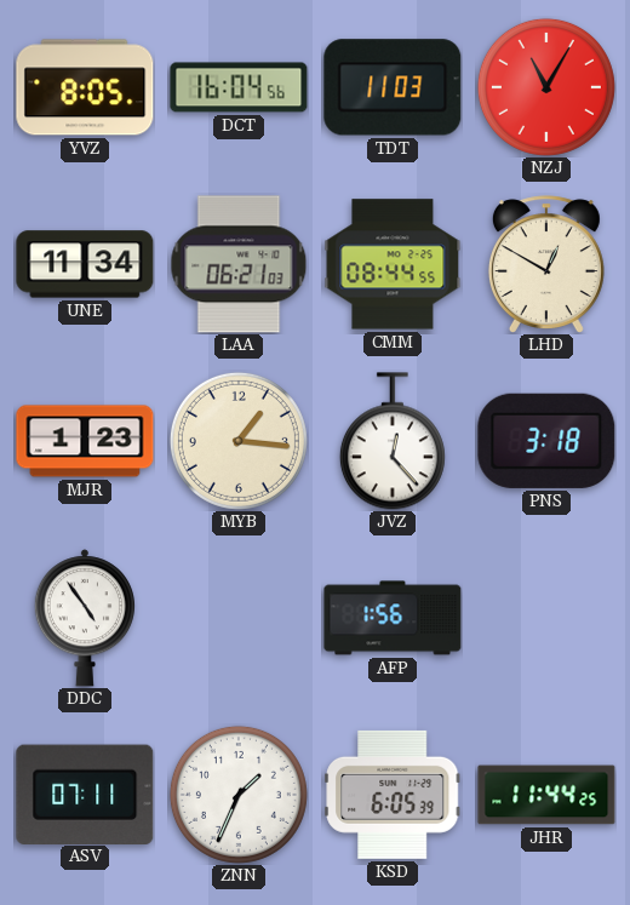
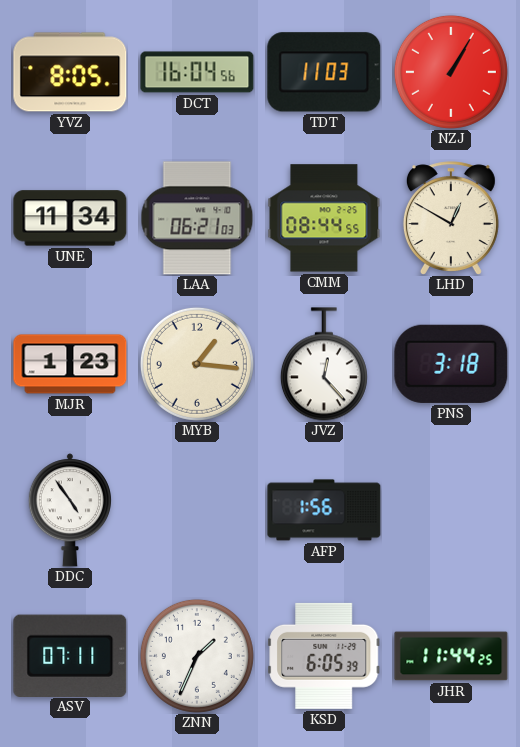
NZJ: 11:05 -> 1:05 (451, 72)
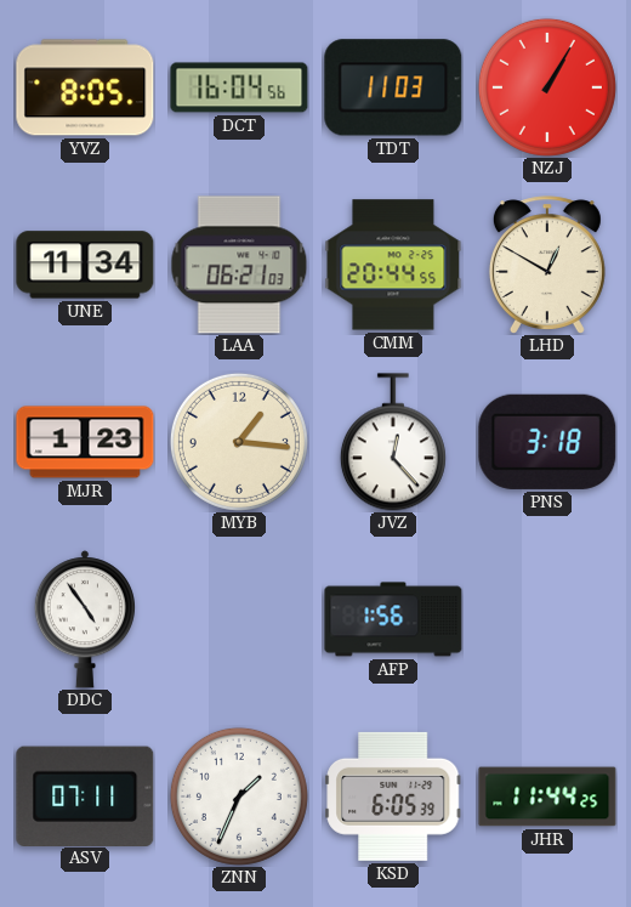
CMM: 08:44 -> 20:44 (393, 265)
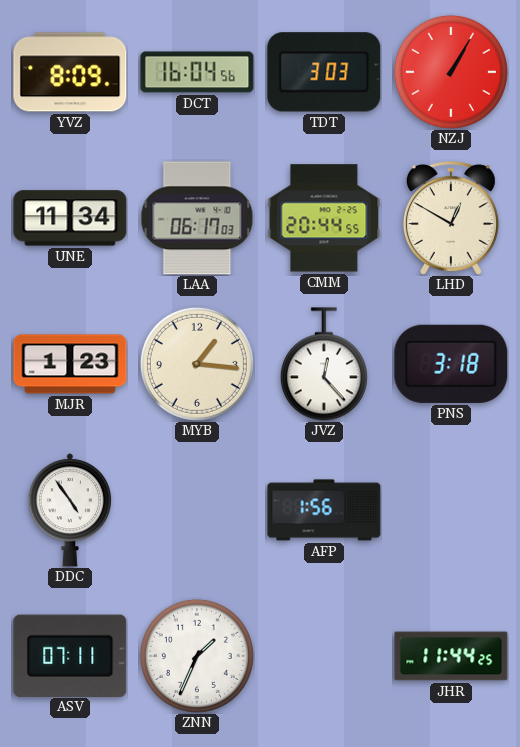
YVZ: 8:05 -> 8:09 (70, 72)
TDT: 11:03 -> 3:03 (324, 72)
LAA: 06:21 -> 06:17 (197, 218)
KSD: 6:05 -> none (393, 797)
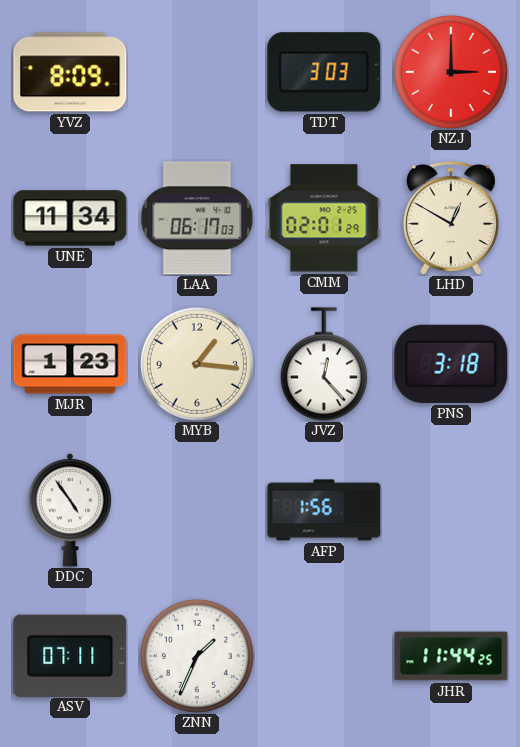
DCT: 16:04 -> none (197, 72)
NZJ: 1:05 -> 3:00 (451, 72)
CMM: 20:44 -> 02:01 (324, 218)
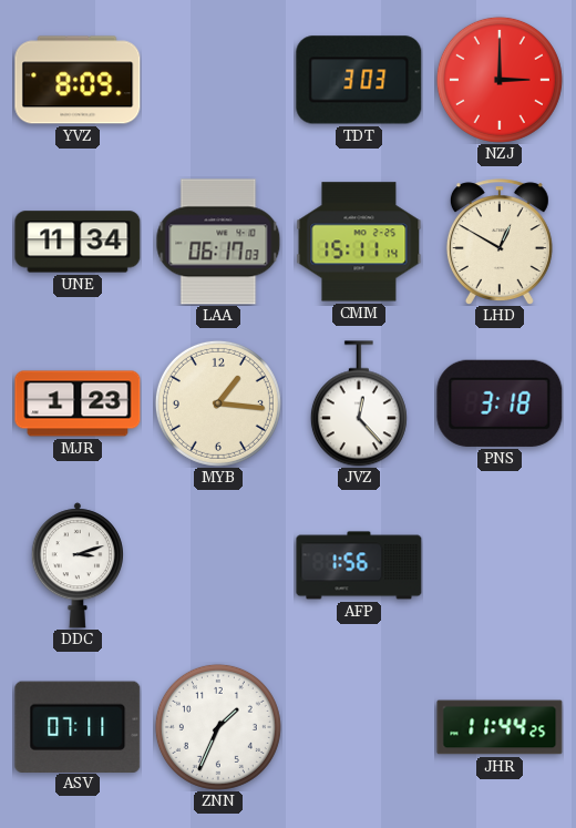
CMM: 02:01 -> 15:11 (359, 242)
DDC: 4:54 -> 3:12 (76, 565)
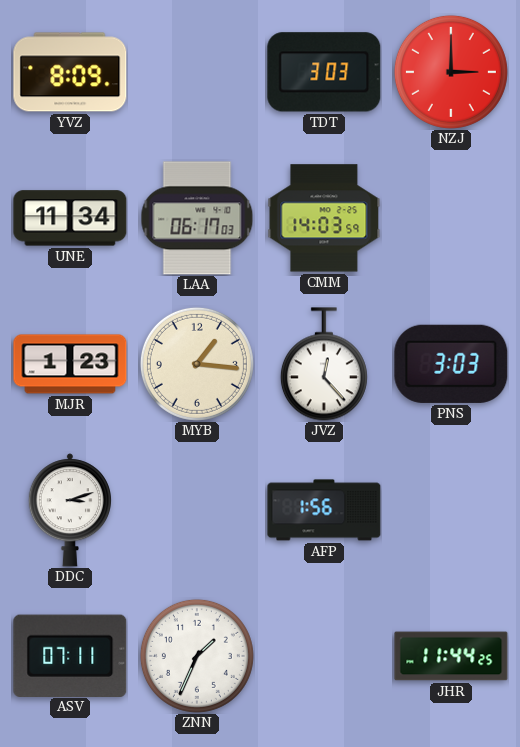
CMM: 15:11 -> 14:03 (324, 218)
LHD: 12:50 -> none (500, 242)
PNS: 3:18 -> 3:03 (451, 364)
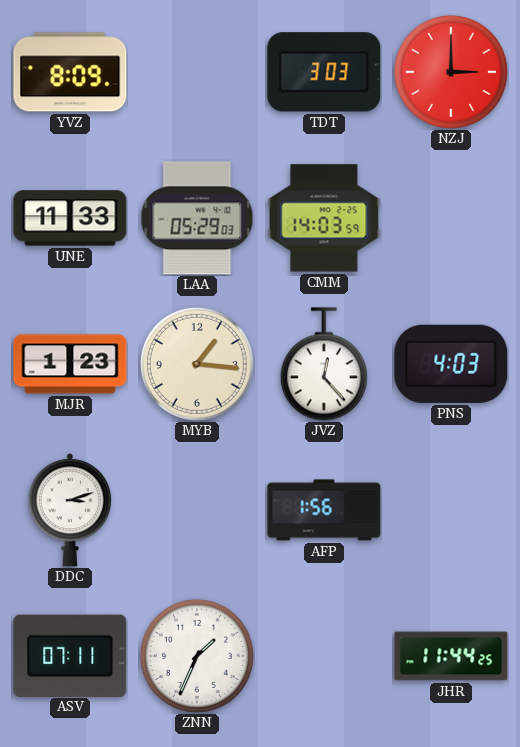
UNE: 11:34 -> 11:33 (70, 218)
LAA: 06:17 -> 05:29 (197, 218)
PNS: 3:03 -> 4:03 (451, 364)
